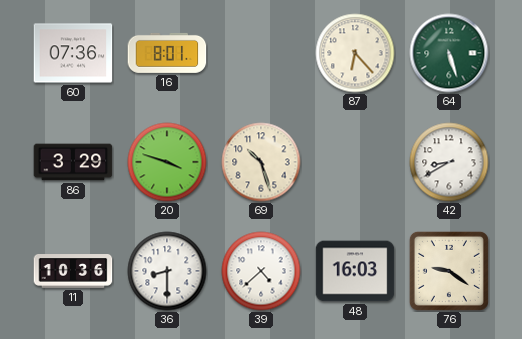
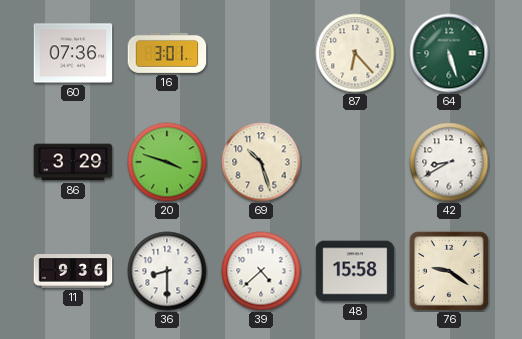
16: 8:01 -> 3:01 (167, 53)
11: 10:36 -> 9:36 (73, 272)
48: 16:03 -> 15:58 (355, 271)
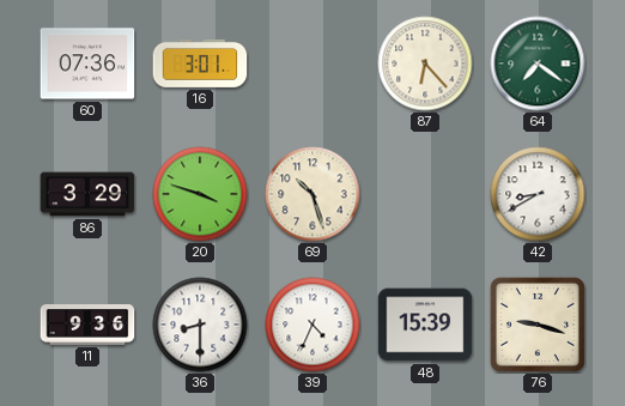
64: 5:27 -> 7:21 (538, 63)
39: 4:38 -> 4:34 (313, 325)
48: 15:58 -> 15:39 (425, 325)
76: 9:21 -> 9:18 (538, 325)
